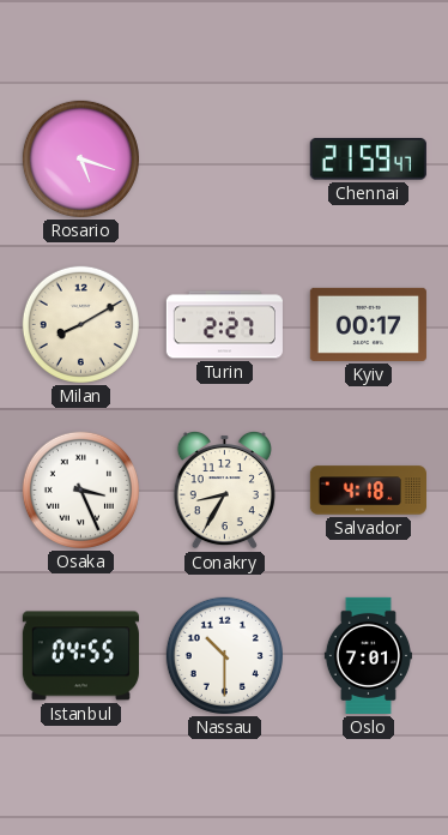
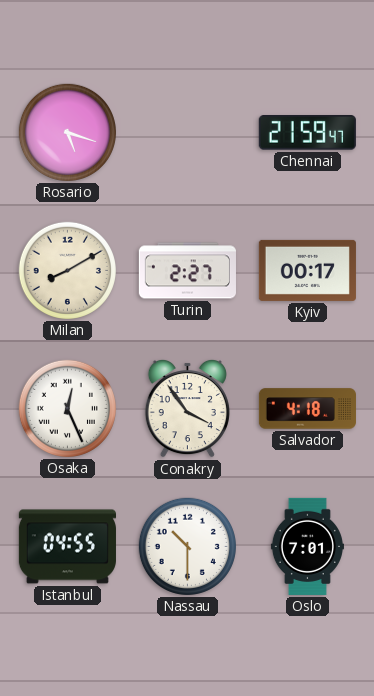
Osaka: 3:26 -> 12:26 (67, 408)
Conakry: 8:35 -> 3:54 (187, 408)
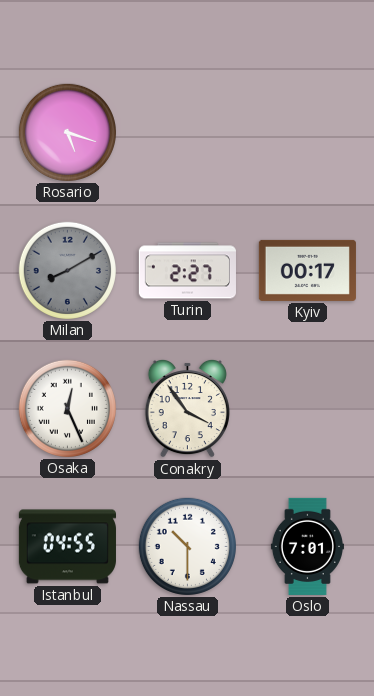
Chennai: 21:59 -> none (307, 133)
Milan dial: cream -> grey (67, 270)
Salvador: 4:18 -> none (307, 409)
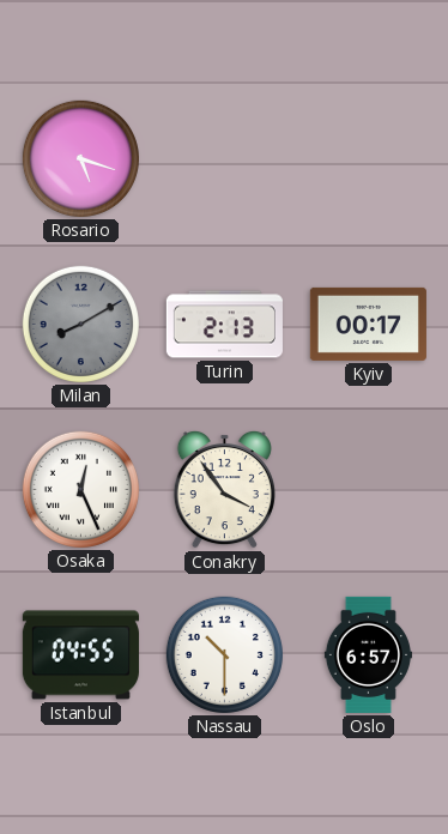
Turin: 2:27 -> 2:13 (224, 325)
Oslo: 7:01 -> 6:57 (368, 654)
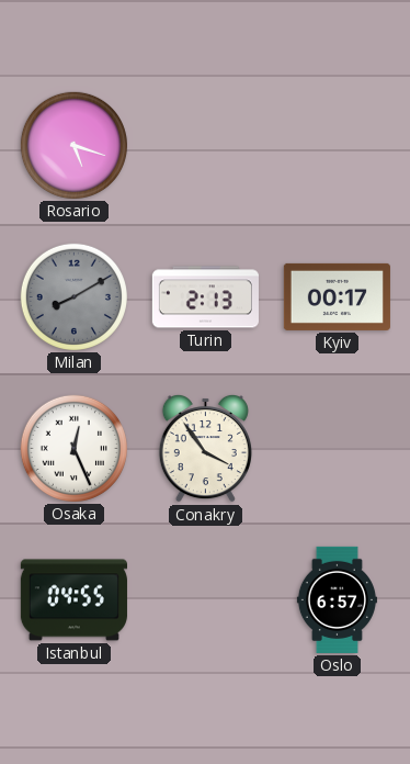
Nassau: 10:30 -> none (224, 654)
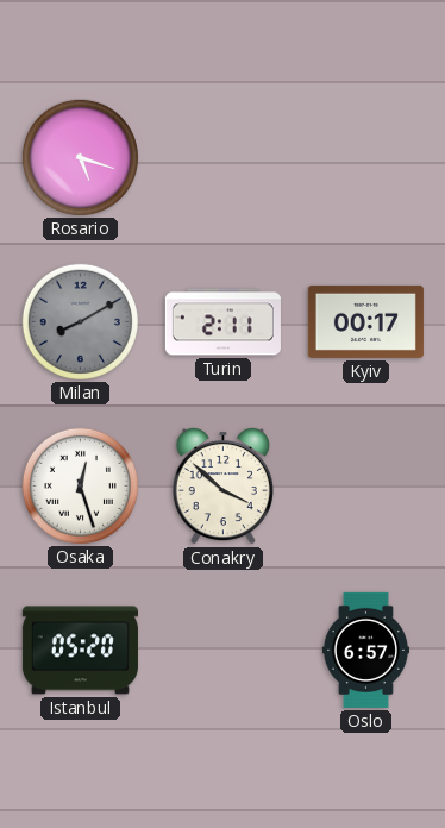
Turin: 2:13 -> 2:11 (223, 322)
Osaka: 12:26 -> 12:27 (80, 485)
Conakry: 3:54 -> 3:52 (223, 485)
Istanbul: 04:55 -> 05:20 (80, 651)
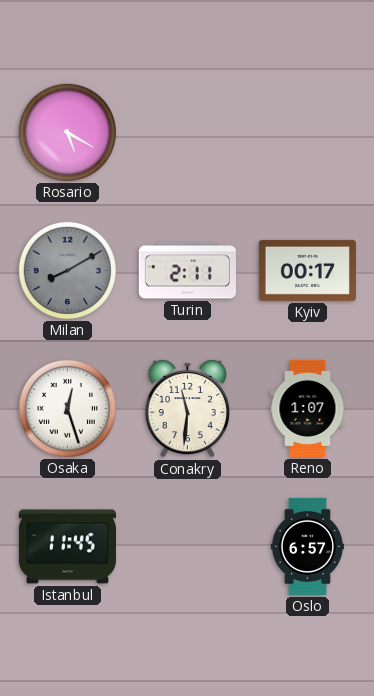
Rosario: 5:18 -> 5:20 (67, 132)
Conakry: 3:52 -> 11:31 (187, 408)
Reno: none -> 1:07 (308, 408)
Istanbul: 05:20 -> 11:45 (67, 547)
